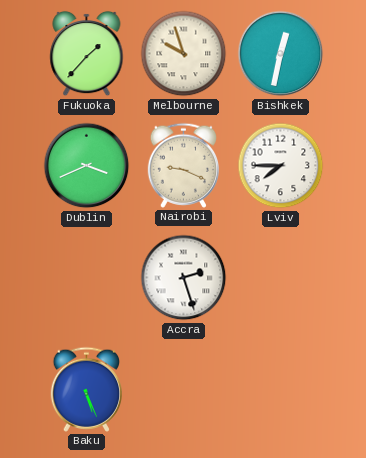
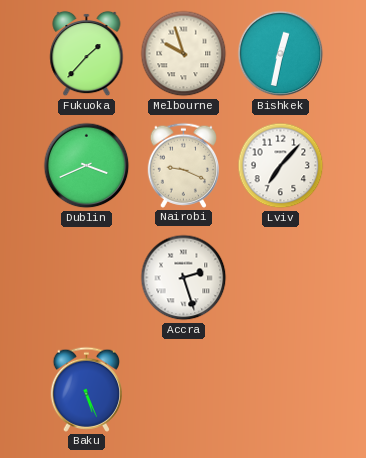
Lviv: 7:45 -> 7:07 (281, 166)
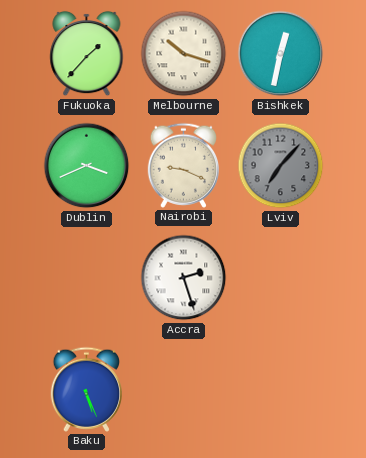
Melbourne: 9:57 -> 10:18 (184, 54)
Lviv dial: white -> grey (281, 166)
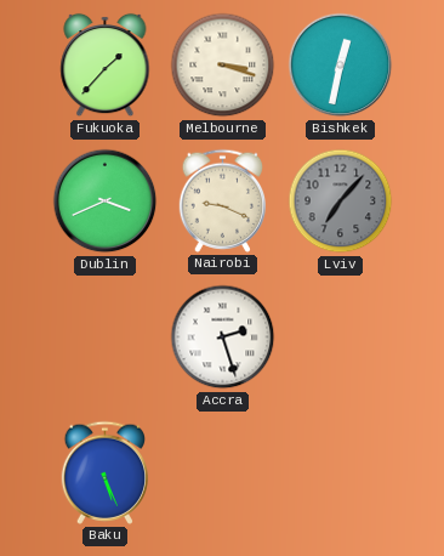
Melbourne: 10:18 -> 3:18 (223, 66)
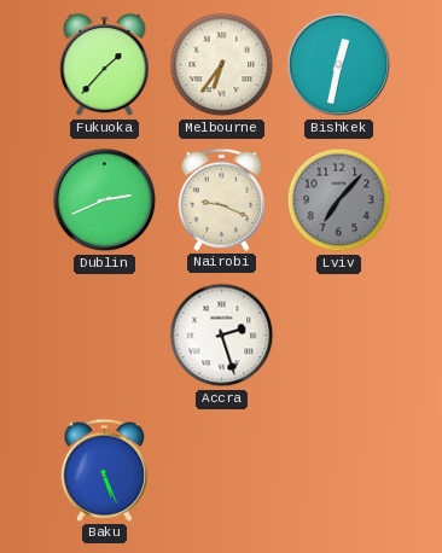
Melbourne: 3:18 -> 6:36 (222, 65)
Dublin: 3:41 -> 2:41 (105, 200)
